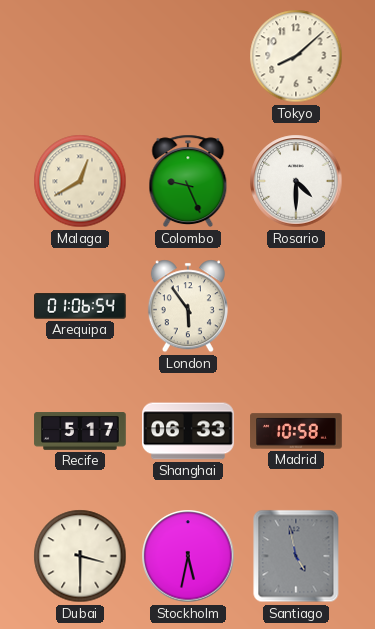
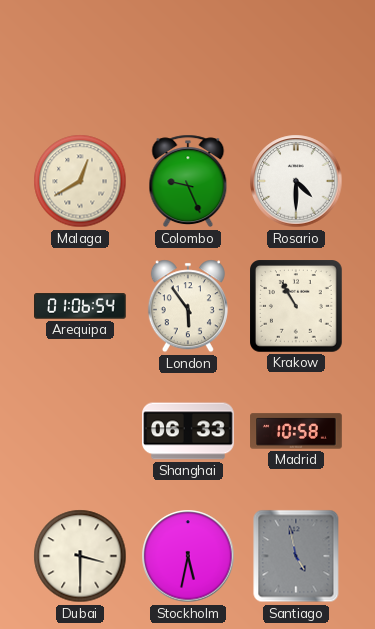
Tokyo: 8:08 -> none (296, 56)
Krakow: none -> 10:55 (297, 307)
Recife: 5:17 -> none (80, 432)
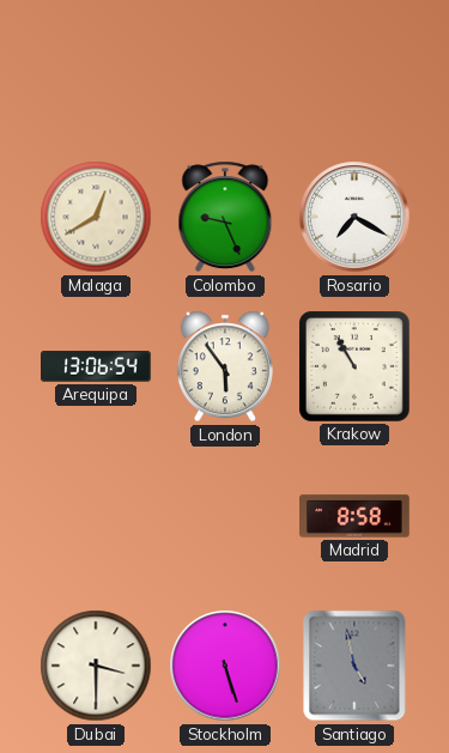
Rosario: 4:30 -> 7:20 (354, 217)
Arequipa: 01:06 -> 13:06 (96, 366)
Shanghai: 06:33 -> none (188, 431)
Madrid: 10:58 -> 8:58 (354, 516)
Stockholm: 5:32 -> 5:27 (225, 666)
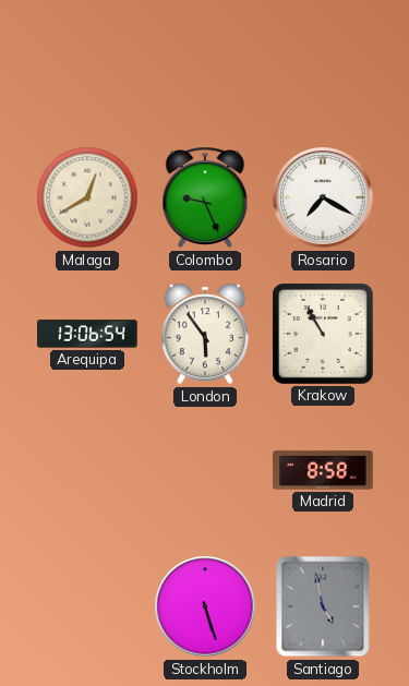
Dubai: 3:30 -> none (96, 666)
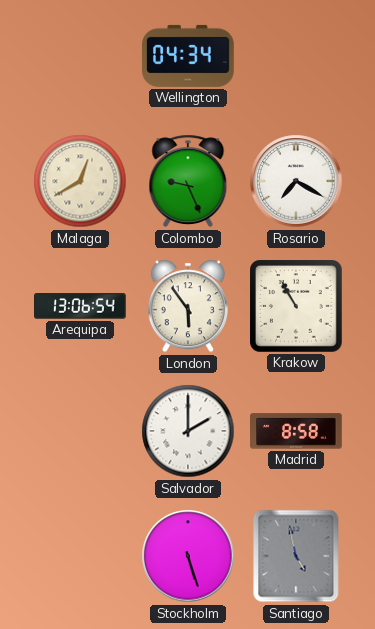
Wellington: none -> 04:34 (188, 56)
Salvador: none -> 2:00 (188, 431)
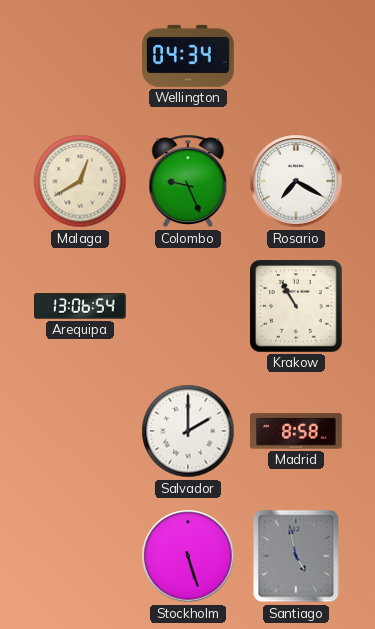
London: 5:54 -> none (188, 306)
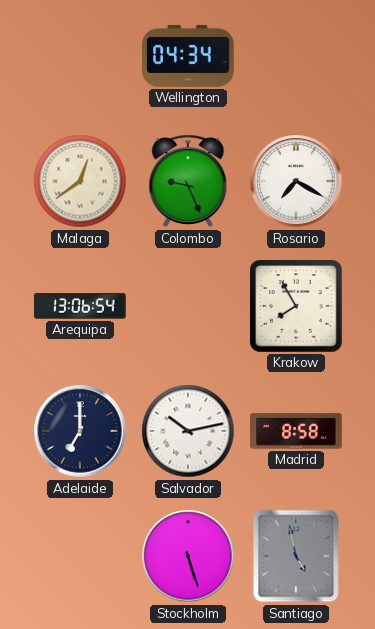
Malaga: 12:40 -> 12:39 (80, 181)
Krakow: 10:55 -> 7:55 (297, 307)
Adelaide: none -> 7:00 (80, 431)
Salvador: 2:00 -> 10:13 (188, 431)
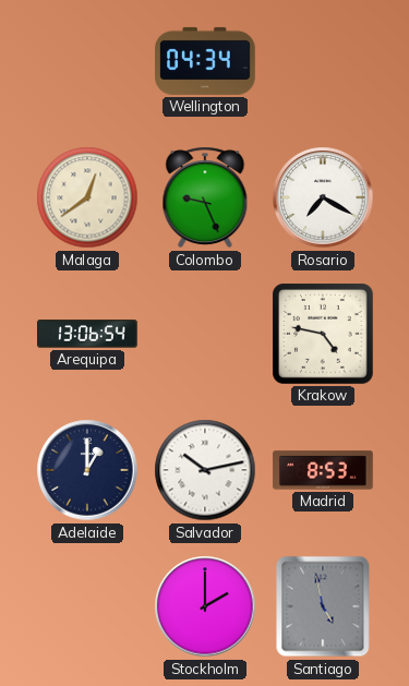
Krakow: 7:55 -> 4:47 (324, 335)
Adelaide: 7:00 -> 1:00 (87, 470)
Madrid: 8:58 -> 8:53 (323, 470)
Stockholm: 5:27 -> 2:00 (205, 606)
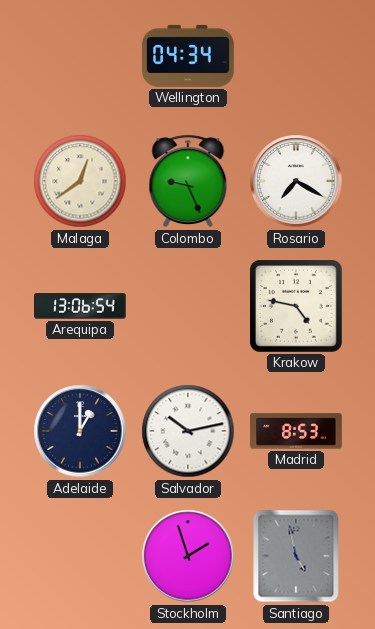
Stockholm: 2:00 -> 1:57 (188, 556)
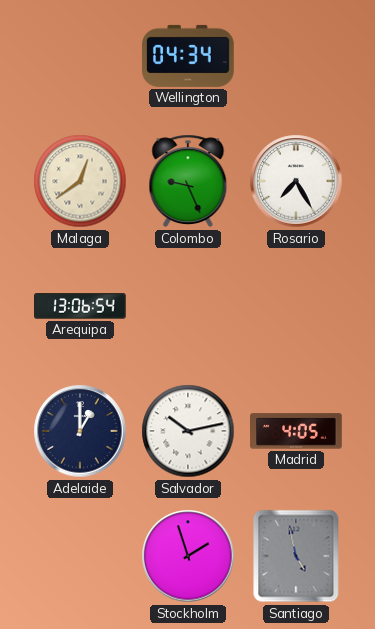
Rosario: 7:20 -> 7:25 (296, 181)
Krakow: 4:47 -> none (297, 307)
Madrid: 8:53 -> 4:05 (296, 431)
